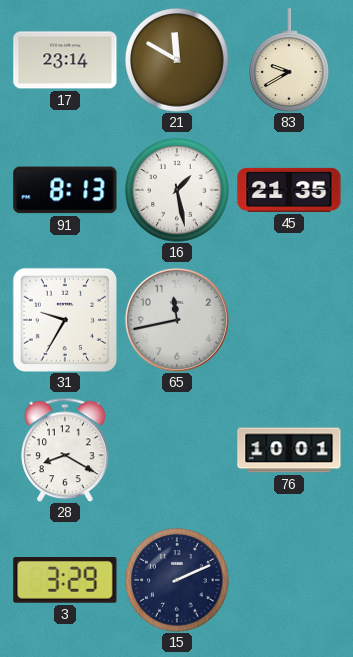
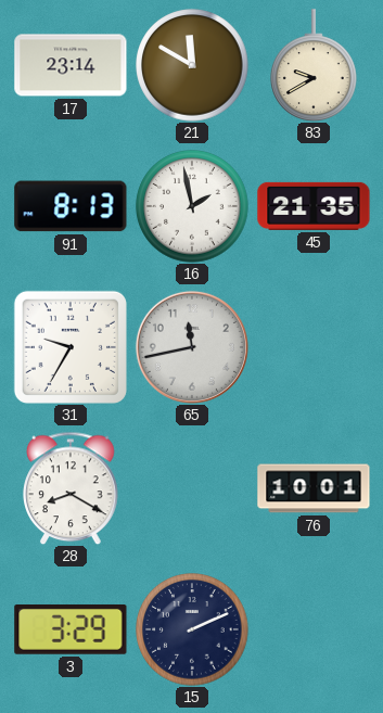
16: 1:28 -> 1:58 (192, 206)
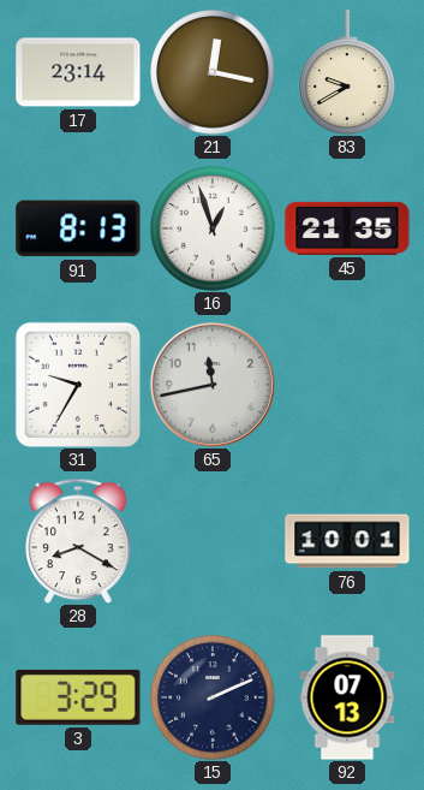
21: 11:50 -> 12:17 (213, 72)
16: 1:58 -> 12:57 (213, 228)
92: none -> 07:13 (347, 697)
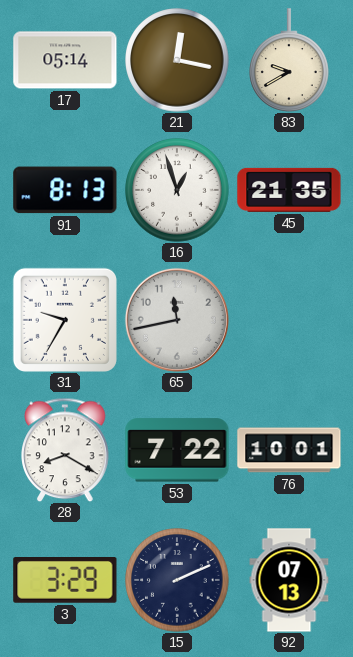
17: 23:14 -> 05:14 (65, 60)
53: none -> 7:22 (177, 450)
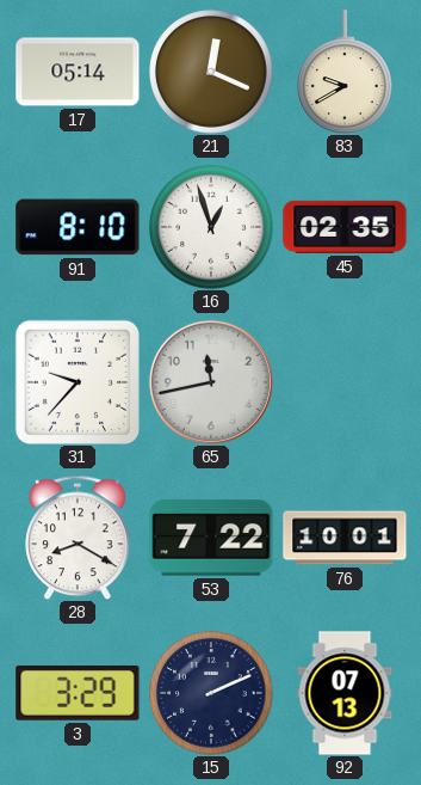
21: 12:17 -> 12:19 (211, 72)
91: 8:13 -> 8:10 (78, 227)
45: 21:35 -> 02:35 (345, 227)
31: 9:35 -> 9:37 (78, 382)
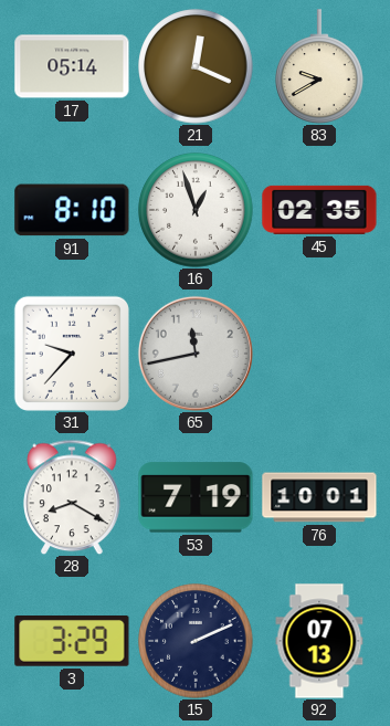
53: 7:22 -> 7:19 (196, 497)
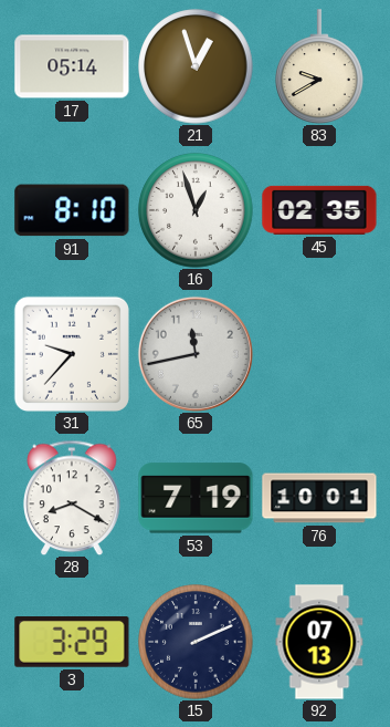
21: 12:19 -> 12:57 (196, 66)
